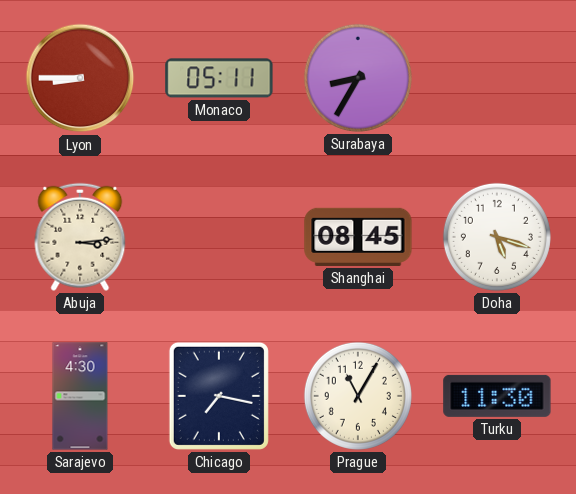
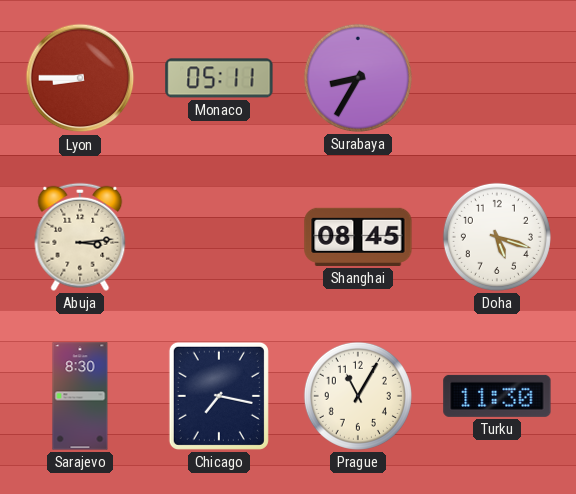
Sarajevo: 4:30 -> 8:30 (80, 396)
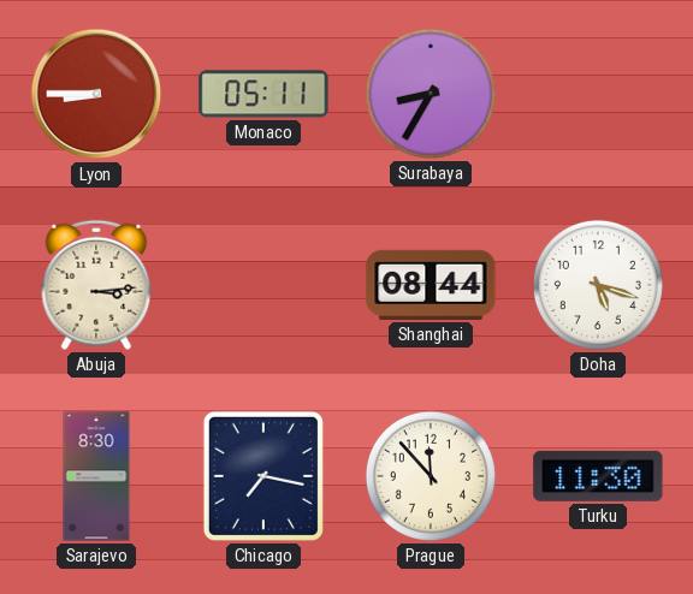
Shanghai: 08:45 -> 08:44 (431, 285)
Prague: 11:05 -> 11:53 (431, 476)
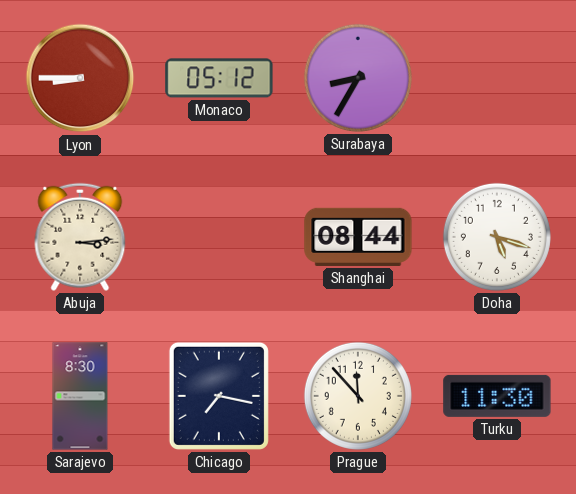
Monaco: 05:11 -> 05:12 (219, 78)
